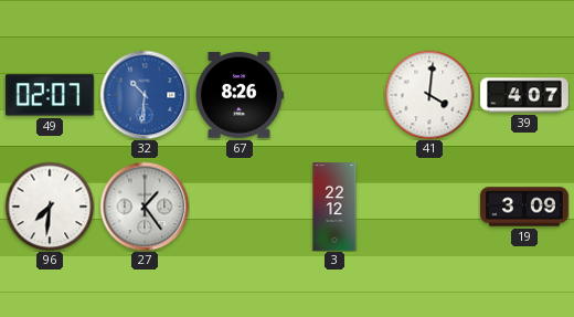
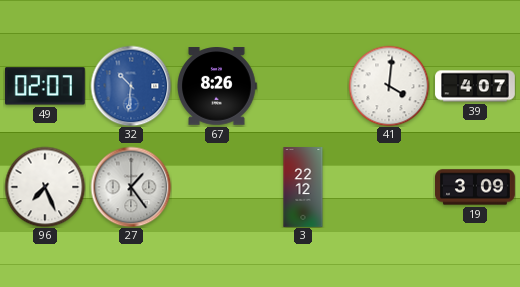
96: 7:31 -> 7:26 (45, 187)
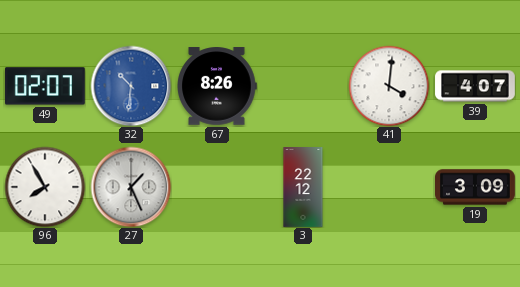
96: 7:26 -> 7:55 (45, 187)
27: 1:24 -> 1:26 (131, 187)
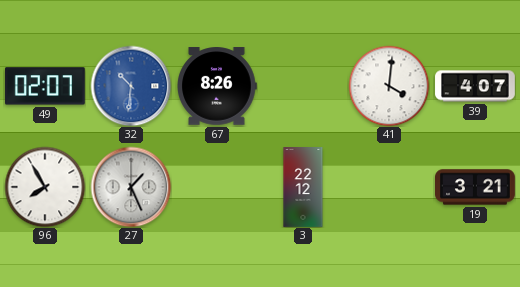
19: 3:09 -> 3:21 (475, 187)
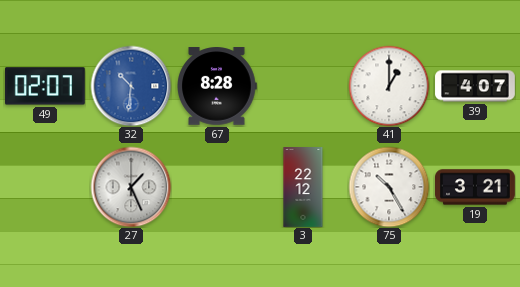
67: 8:26 -> 8:28 (217, 86)
41: 4:01 -> 1:00 (389, 86)
96: 7:55 -> none (45, 187)
75: none -> 10:25 (389, 187)
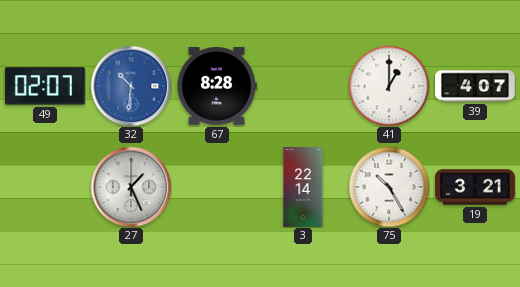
3: 22:12 -> 22:14 (303, 187)
